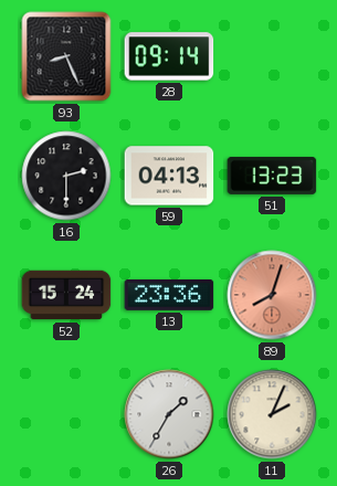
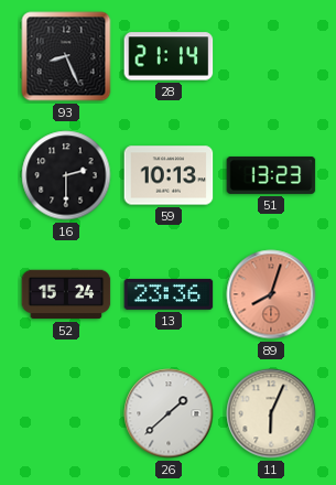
28: 09:14 -> 21:14 (169, 56)
59: 04:13 -> 10:13 (169, 175)
26: 1:35 -> 1:38 (169, 413)
11: 2:04 -> 6:04 (271, 413)
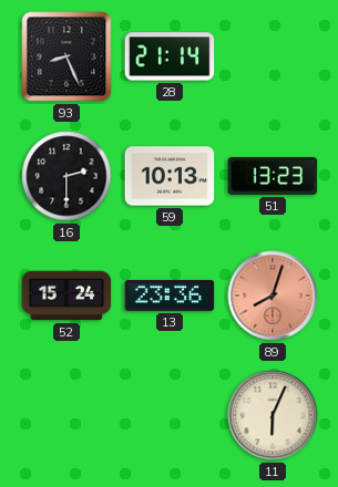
26: 1:38 -> none (169, 413)
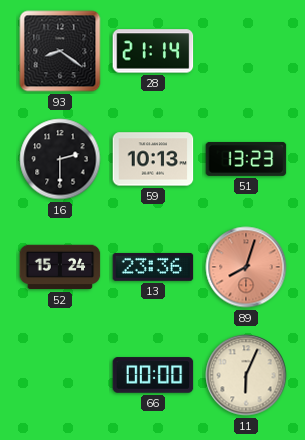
93: 8:26 -> 8:21 (60, 51)
66: none -> 00:00 (153, 375)
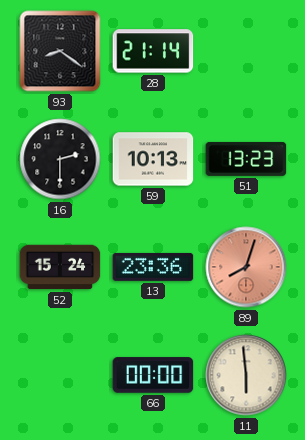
11: 6:04 -> 5:59 (246, 375)
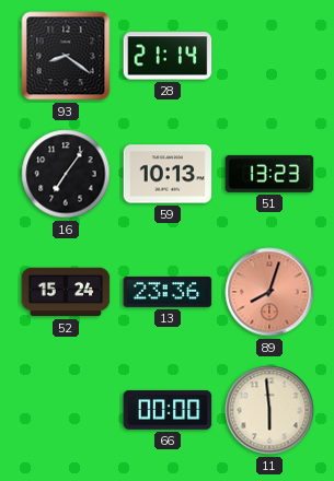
16: 2:30 -> 7:06 (66, 174)
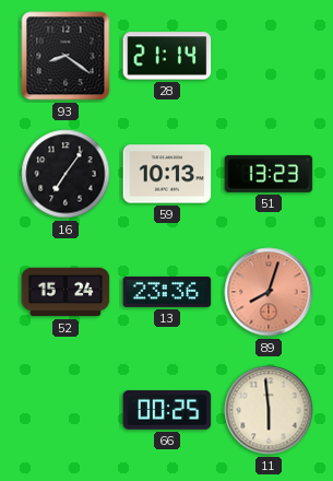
66: 00:00 -> 00:25 (167, 410)
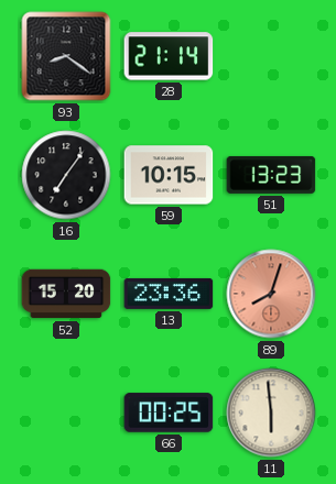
59: 10:13 -> 10:15 (169, 175)
52: 15:24 -> 15:20 (66, 294)
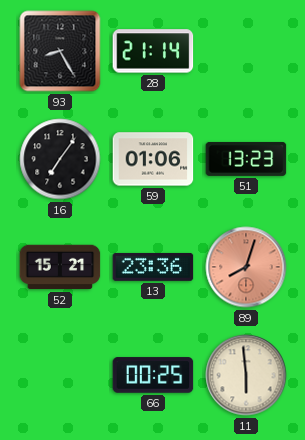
93: 8:21 -> 8:25 (60, 51)
59: 10:15 -> 01:06 (153, 159)
52: 15:20 -> 15:21 (60, 267)
